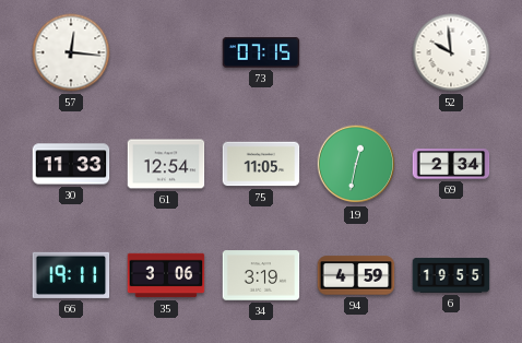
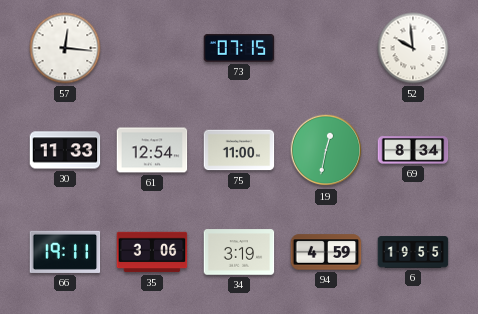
75: 11:05 -> 11:00 (239, 150)
69: 2:34 -> 8:34 (413, 150)
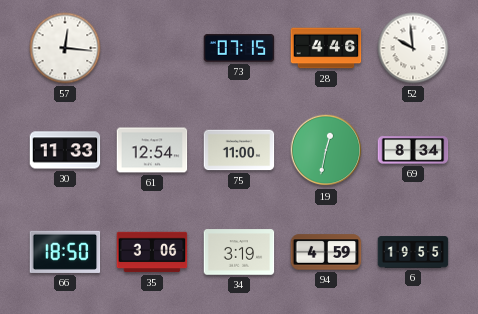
28: none -> 4:46 (326, 48)
66: 19:11 -> 18:50 (65, 252)
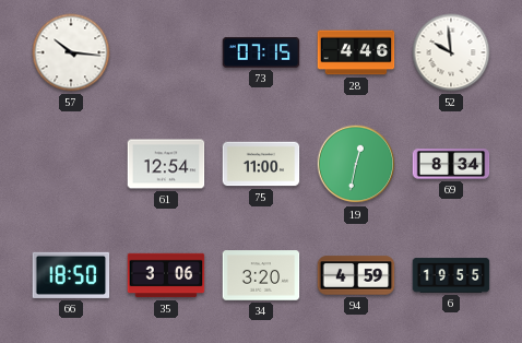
57: 12:16 -> 10:16 (71, 52)
30: 11:33 -> none (65, 150)
34: 3:19 -> 3:20 (261, 275)
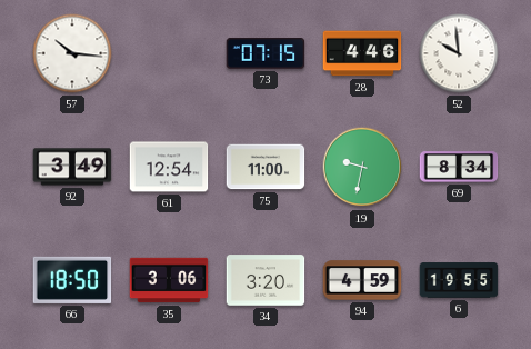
92: none -> 3:49 (72, 167)
19: 12:32 -> 9:32 (362, 167)
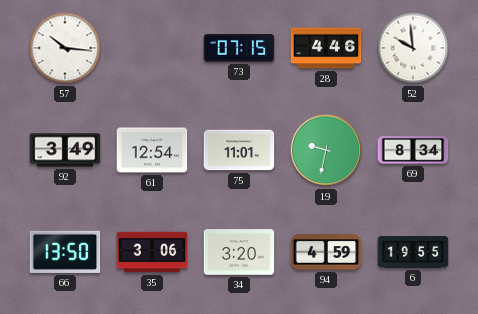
75: 11:00 -> 11:01 (239, 150)
66: 18:50 -> 13:50 (65, 252)
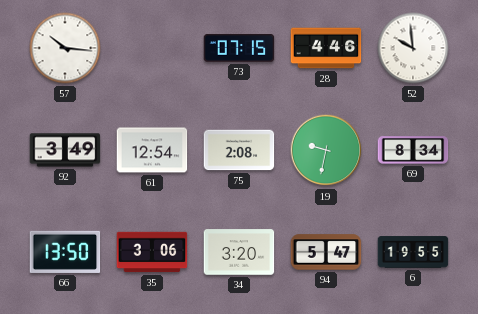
75: 11:01 -> 2:08 (239, 150)
94: 4:59 -> 5:47 (326, 252)
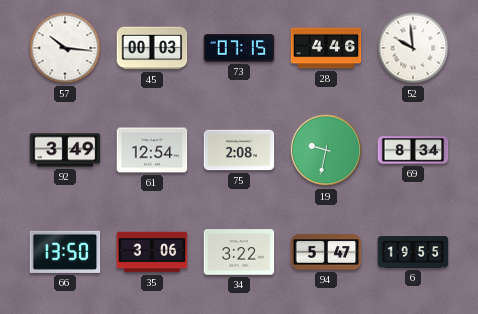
45: none -> 00:03 (152, 48)
34: 3:20 -> 3:22 (239, 252)
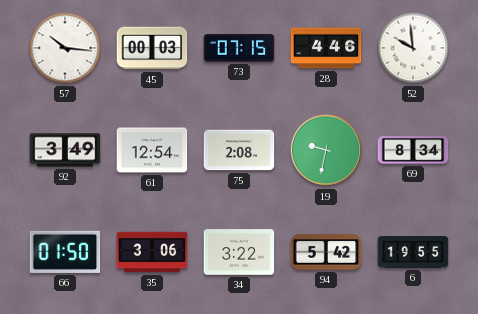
66: 13:50 -> 01:50 (65, 252)
94: 5:47 -> 5:42 (326, 252)
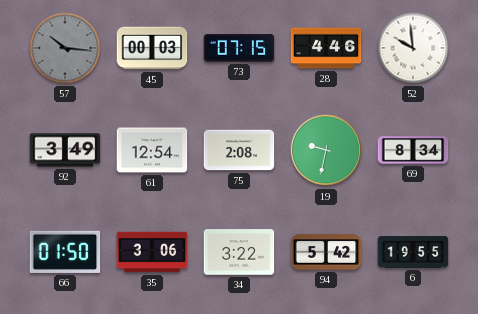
57 dial: white -> grey (65, 48)
